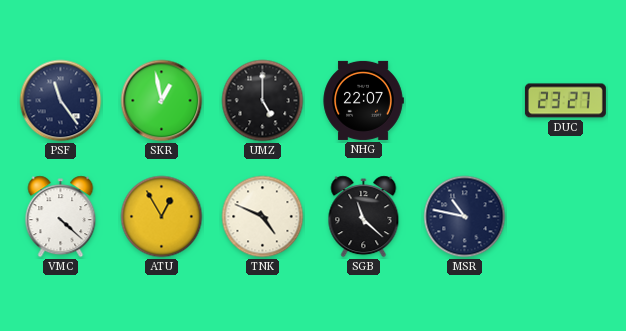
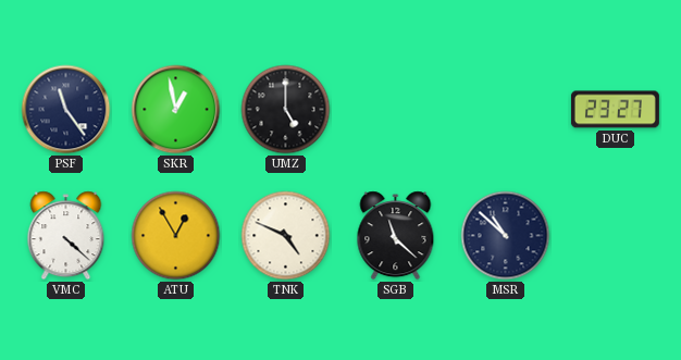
NHG: 22:07 -> none (363, 100)
MSR: 10:47 -> 10:52 (506, 236)
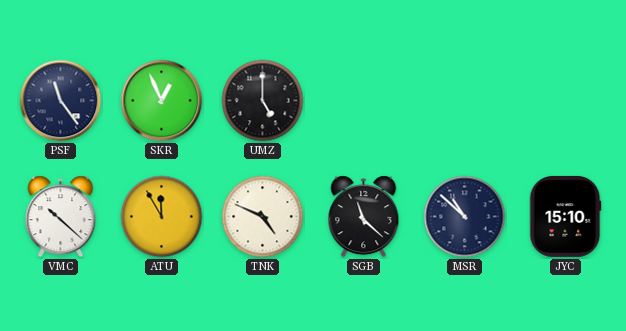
SKR: 12:58 -> 12:56 (162, 101)
DUC: 23:27 -> none (615, 110)
VMC: 4:22 -> 10:22 (61, 217)
ATU: 12:55 -> 11:55 (162, 217)
JYC: none -> 15:10 (566, 216)
